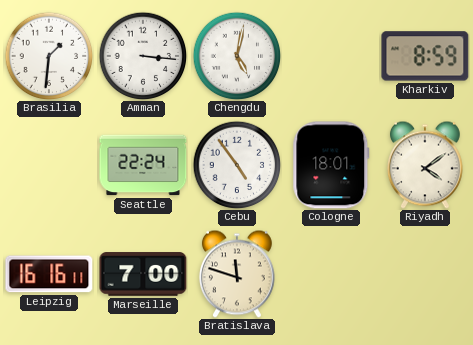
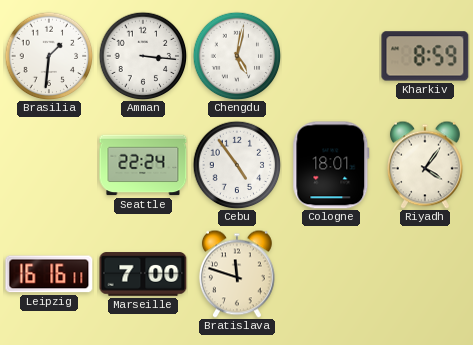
Riyadh: 4:09 -> 4:06 (425, 165)
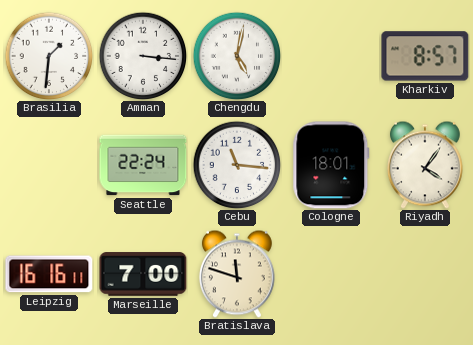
Kharkiv: 8:59 -> 8:57 (425, 56)
Cebu: 4:54 -> 11:16 (237, 165)
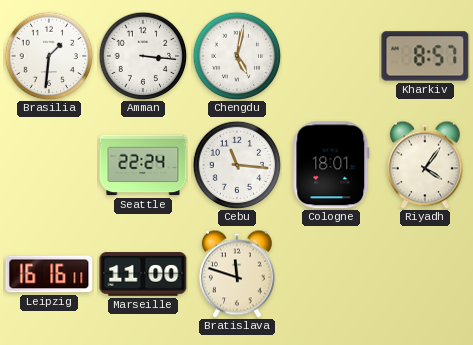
Marseille: 7:00 -> 11:00 (143, 274)
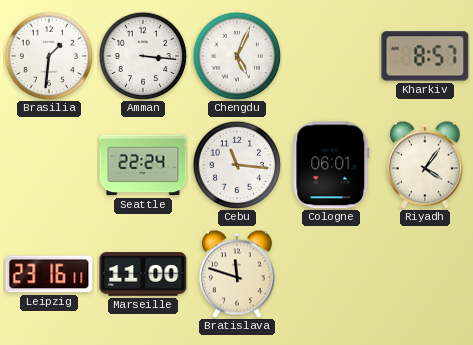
Chengdu: 5:02 -> 5:04 (237, 56)
Cologne: 18:01 -> 06:01 (331, 165)
Leipzig: 16:16 -> 23:16 (49, 274)
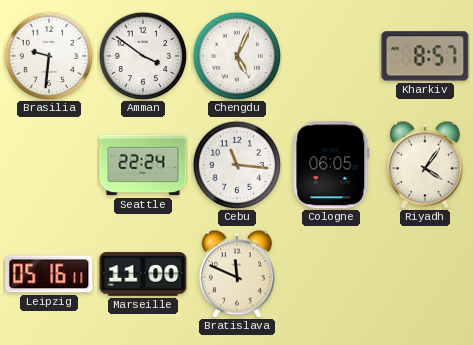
Brasilia: 1:31 -> 9:31 (49, 56)
Amman: 3:16 -> 3:51 (143, 56)
Cologne: 06:01 -> 06:05 (331, 165)
Leipzig: 23:16 -> 05:16 (49, 274)
Bratislava: 11:48 -> 11:49 (237, 274)
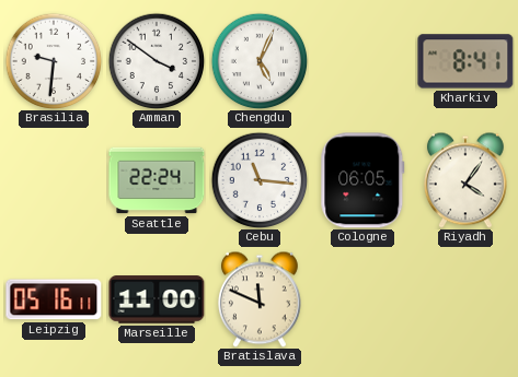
Kharkiv: 8:57 -> 8:41 (465, 61)
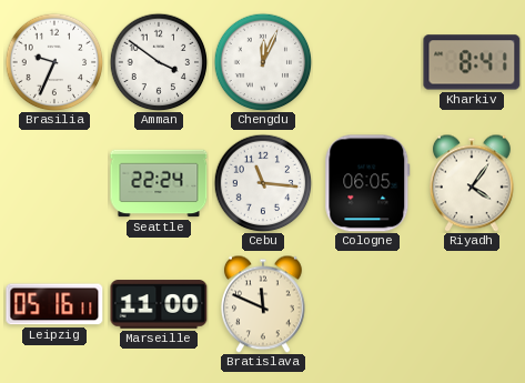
Brasilia: 9:31 -> 9:34 (54, 62)
Chengdu: 5:04 -> 12:04 (263, 62)
